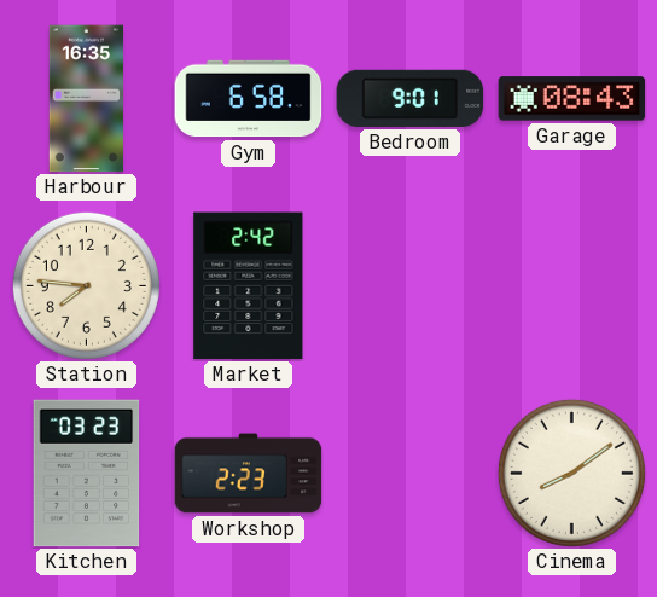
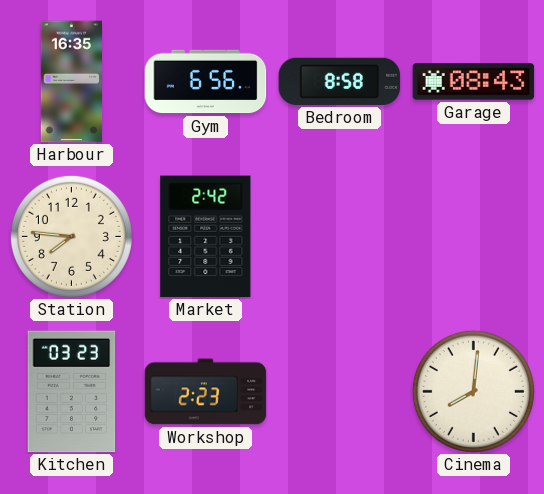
Gym: 6:58 -> 6:56 (206, 82)
Bedroom: 9:01 -> 8:58 (340, 81)
Cinema: 8:09 -> 8:01 (473, 391)
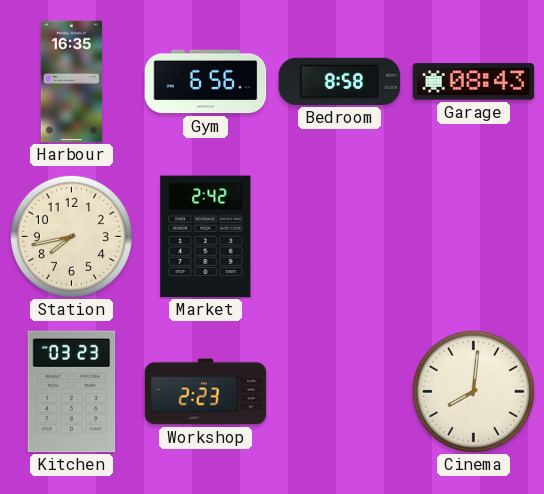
Station: 7:46 -> 7:43 (71, 236)
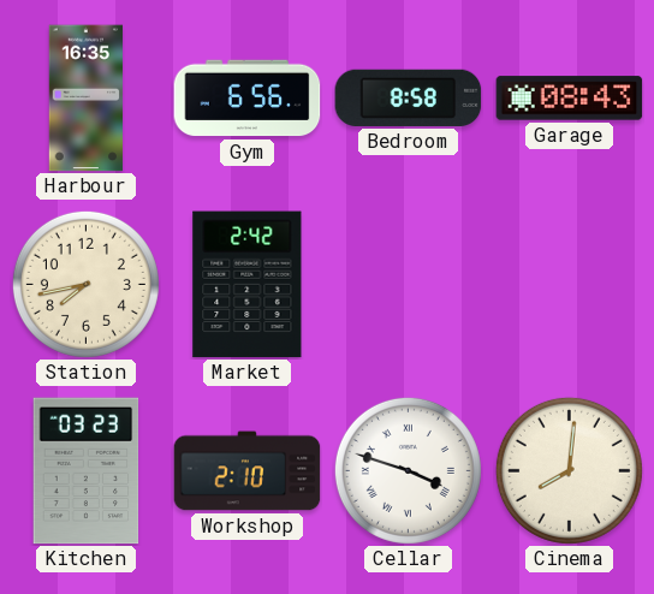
Workshop: 2:23 -> 2:10 (248, 471)
Cellar: none -> 3:48 (408, 470)
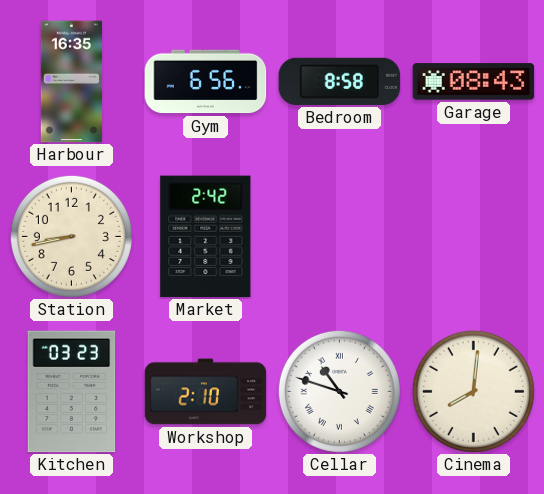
Station: 7:43 -> 8:43 (71, 236)
Cellar: 3:48 -> 10:48 (339, 391)
